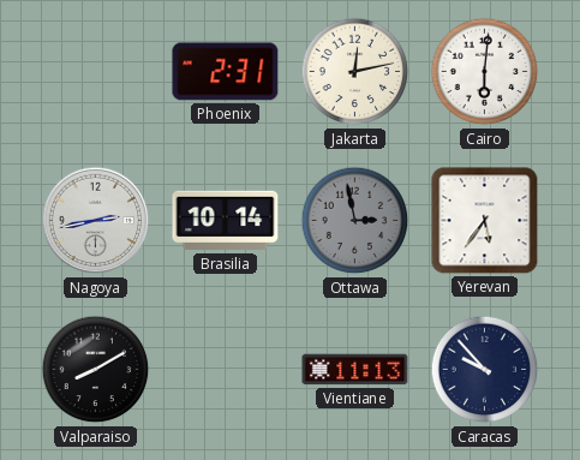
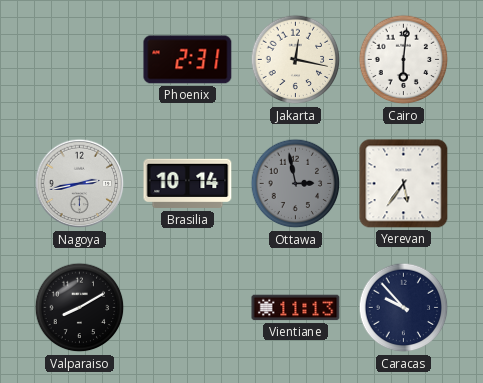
Jakarta: 12:13 -> 12:17 (296, 60)
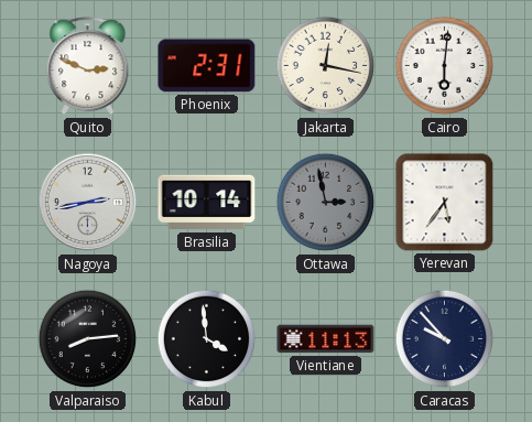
Quito: none -> 2:49 (88, 66)
Valparaiso: 8:10 -> 8:14 (88, 339)
Kabul: none -> 3:59 (207, 339)
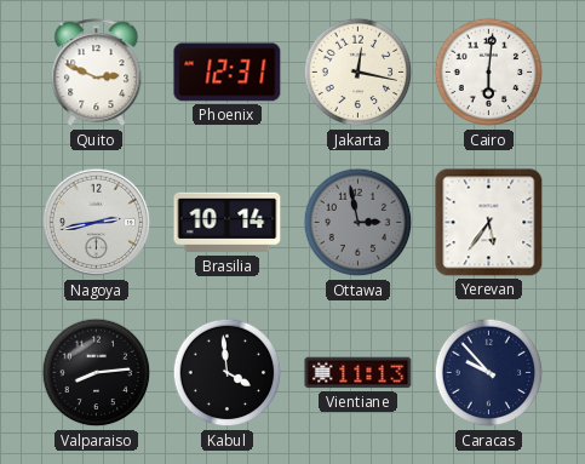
Phoenix: 2:31 -> 12:31 (228, 73)
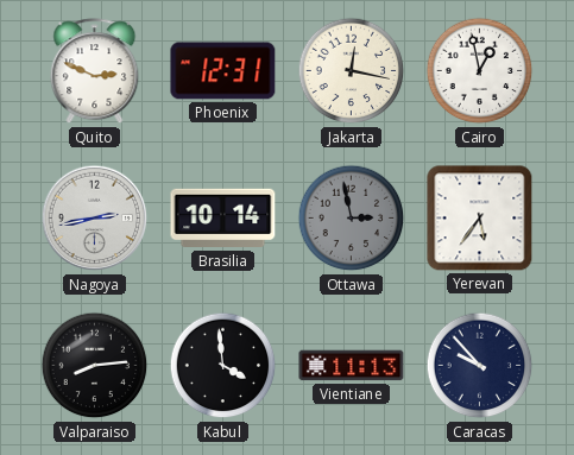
Cairo: 6:01 -> 12:58 (480, 71)
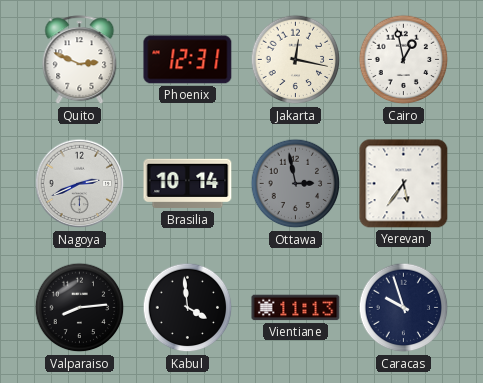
Nagoya: 2:43 -> 2:41 (80, 184)
Caracas: 9:53 -> 9:57 (404, 308)
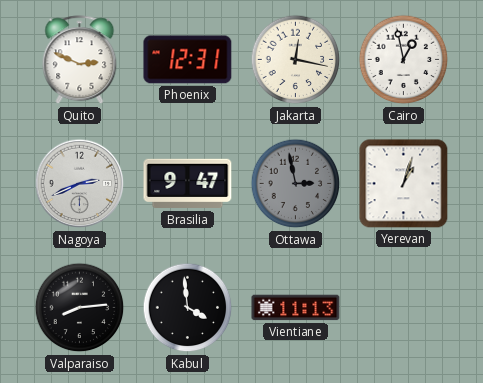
Brasilia: 10:14 -> 9:47 (188, 184)
Yerevan: 5:36 -> 1:03 (404, 184)
Caracas: 9:57 -> none (404, 308)
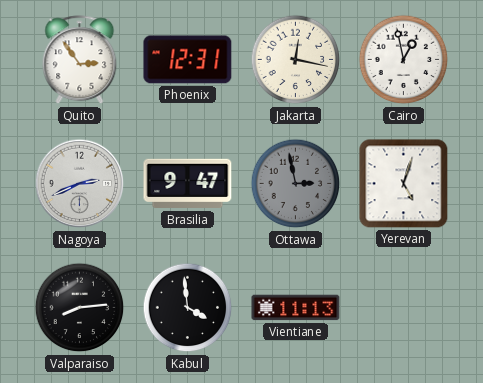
Quito: 2:49 -> 2:54 (80, 60)
Yerevan: 1:03 -> 5:03 (404, 184)
